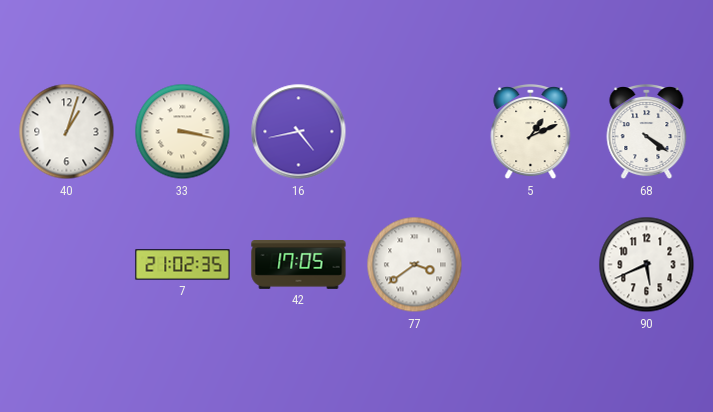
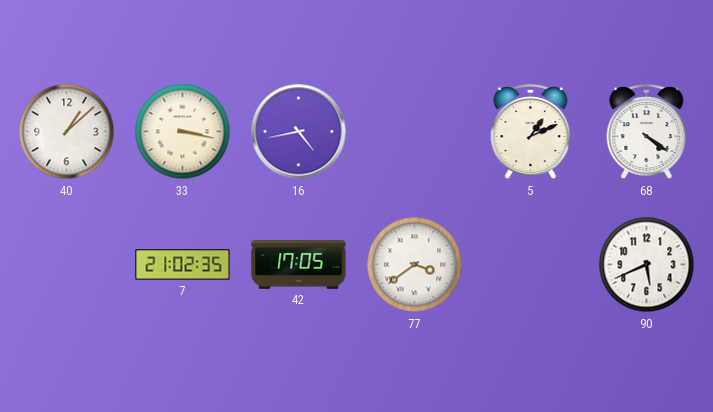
40: 1:03 -> 1:08 (67, 132)
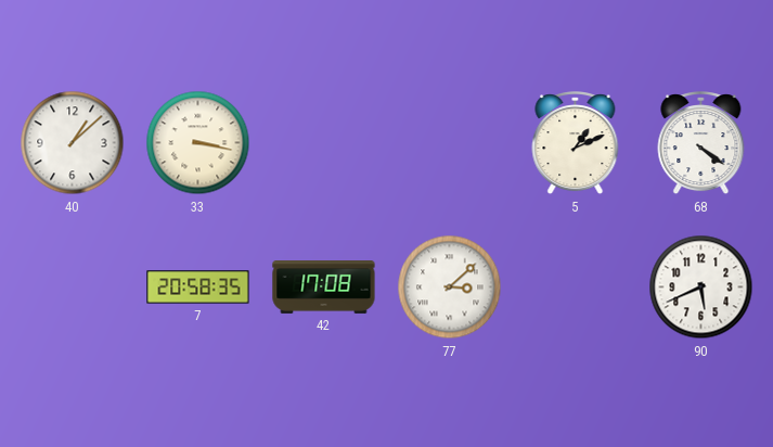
16: 4:43 -> none (299, 132)
7: 21:02 -> 20:58 (198, 288)
42: 17:05 -> 17:08 (324, 288)
77: 3:39 -> 3:08 (450, 288)
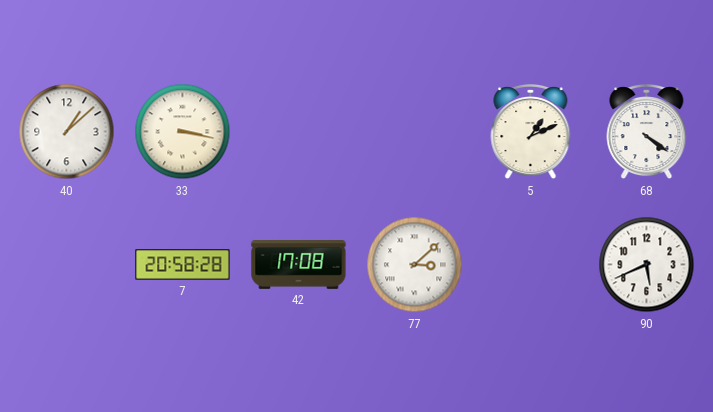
7: 20:58:35 -> 20:58:28 (183, 265)
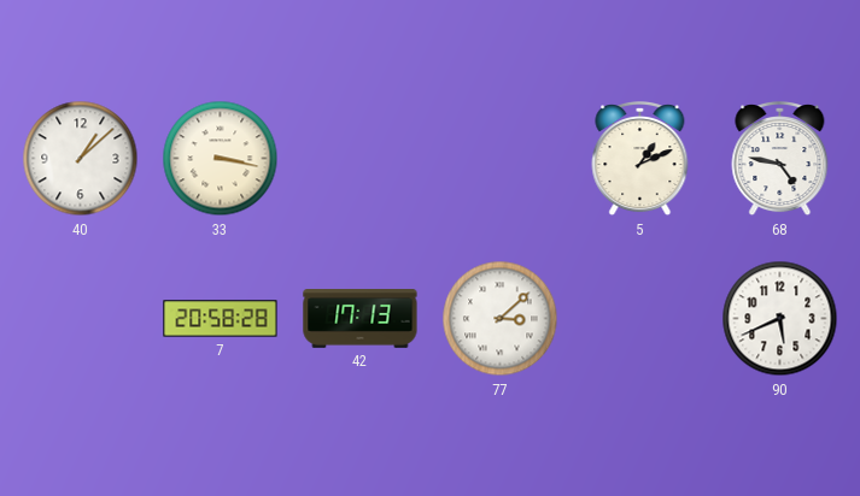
68: 4:21 -> 4:47 (780, 160)
42: 17:08 -> 17:13 (361, 319)
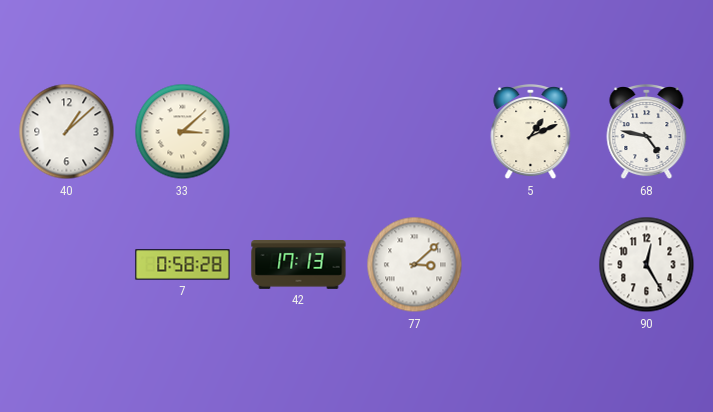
33: 3:17 -> 3:08 (183, 132)
7: 20:58 -> 0:58 (183, 265)
90: 5:41 -> 12:25 (647, 265)
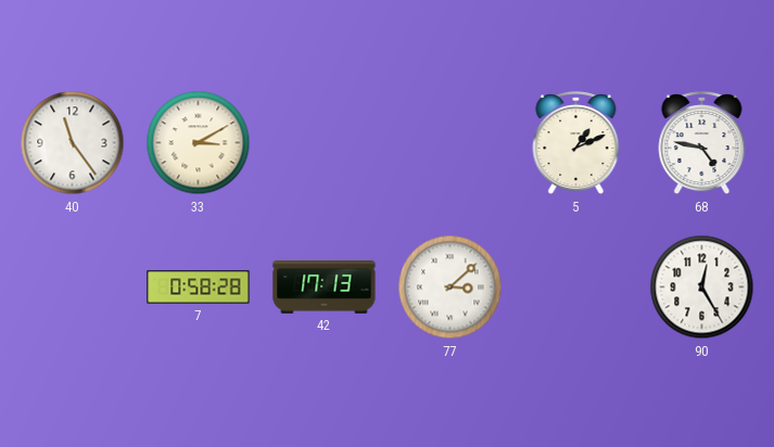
40: 1:08 -> 11:24 (73, 143)
33: 3:08 -> 3:10 (199, 143)
